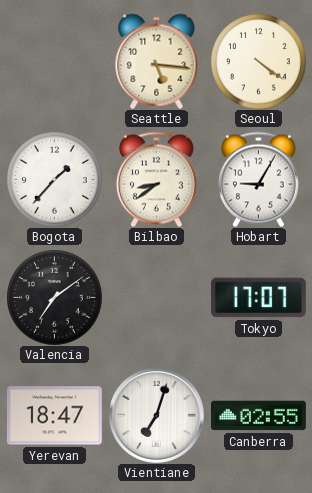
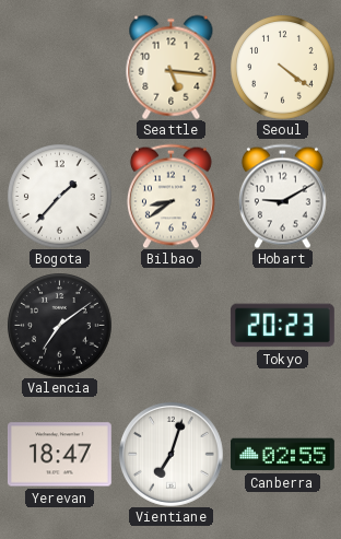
Hobart: 9:05 -> 9:10 (282, 196)
Tokyo: 17:07 -> 20:23 (282, 326)
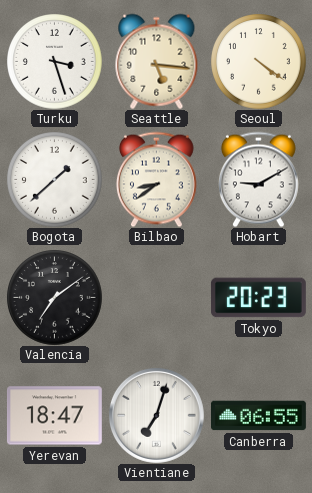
Turku: none -> 3:27 (54, 61)
Bogota: 1:37 -> 1:38 (54, 179)
Canberra: 02:55 -> 06:55 (259, 416)
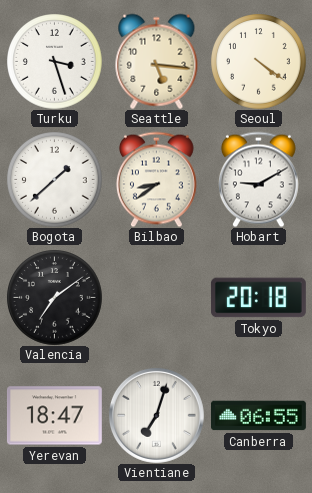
Tokyo: 20:23 -> 20:18 (258, 298)
